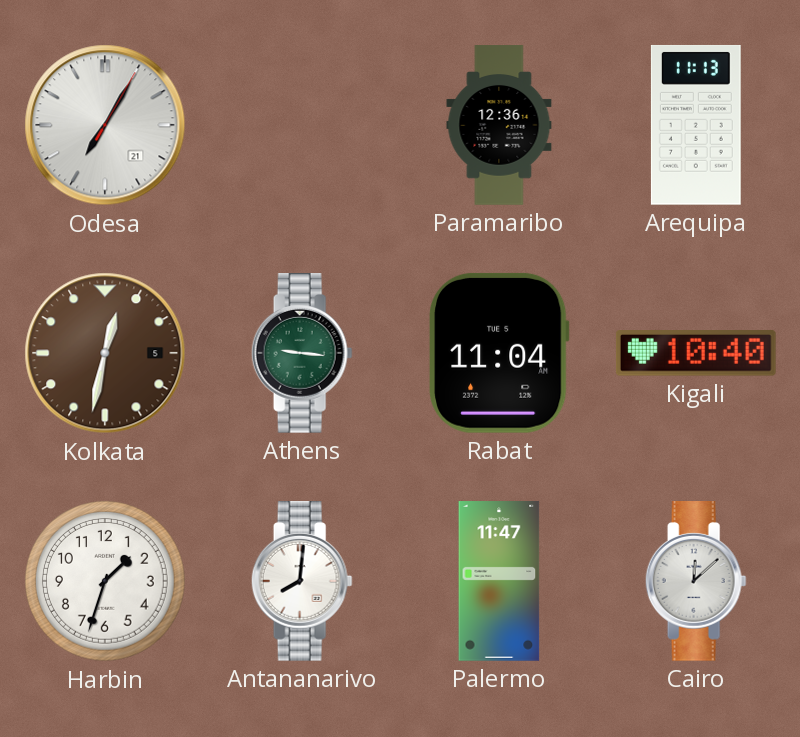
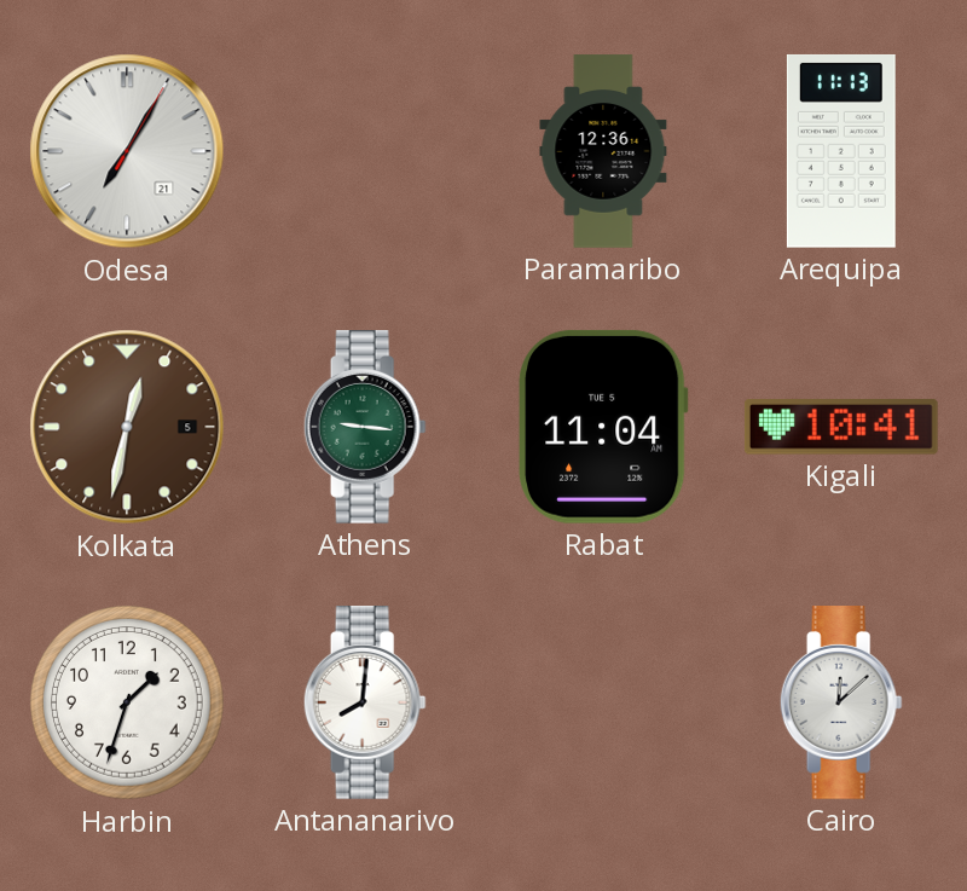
Kigali: 10:40 -> 10:41 (841, 427)
Palermo: 11:47 -> none (499, 581)
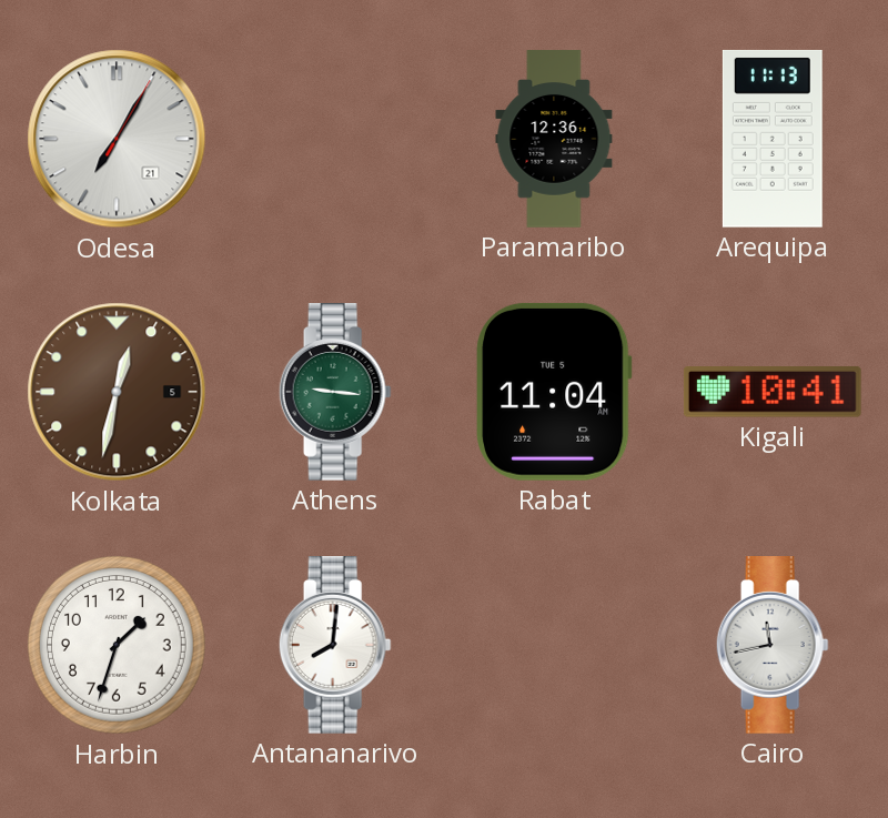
Cairo: 12:08 -> 11:43 (773, 646)
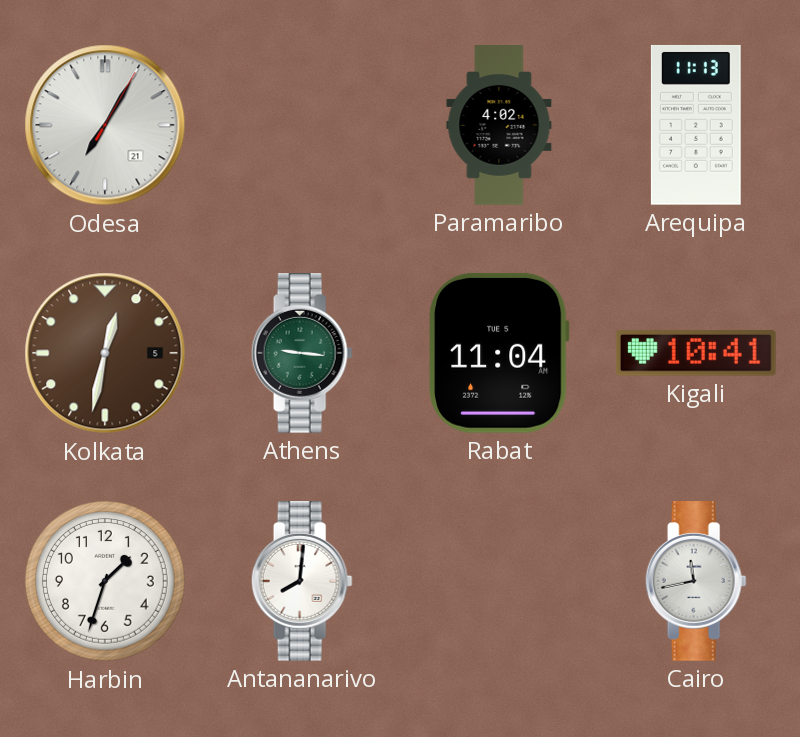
Paramaribo: 12:36 -> 4:02 (499, 125)
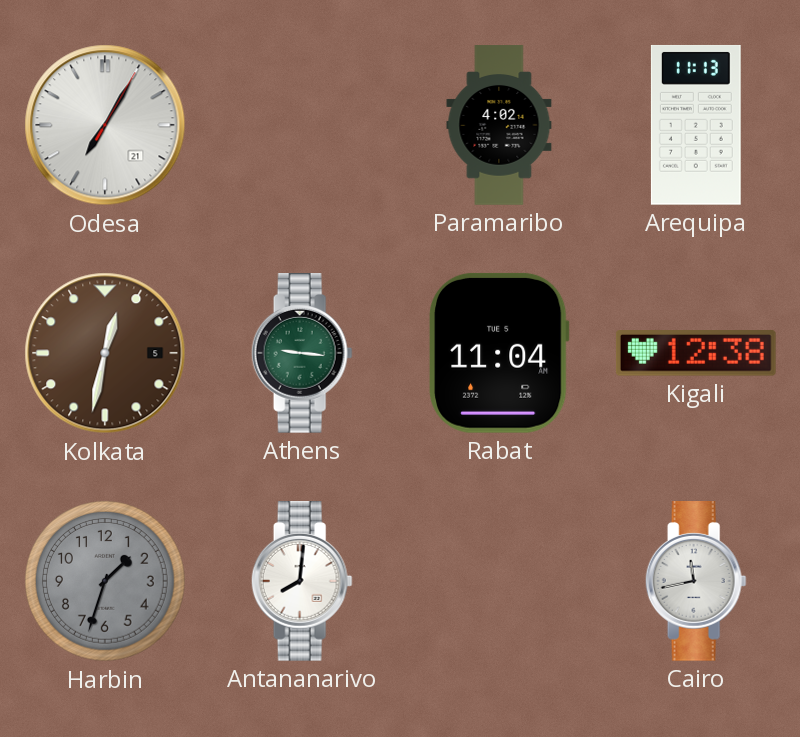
Kigali: 10:41 -> 12:38 (696, 353)
Harbin dial: white -> grey (106, 582)
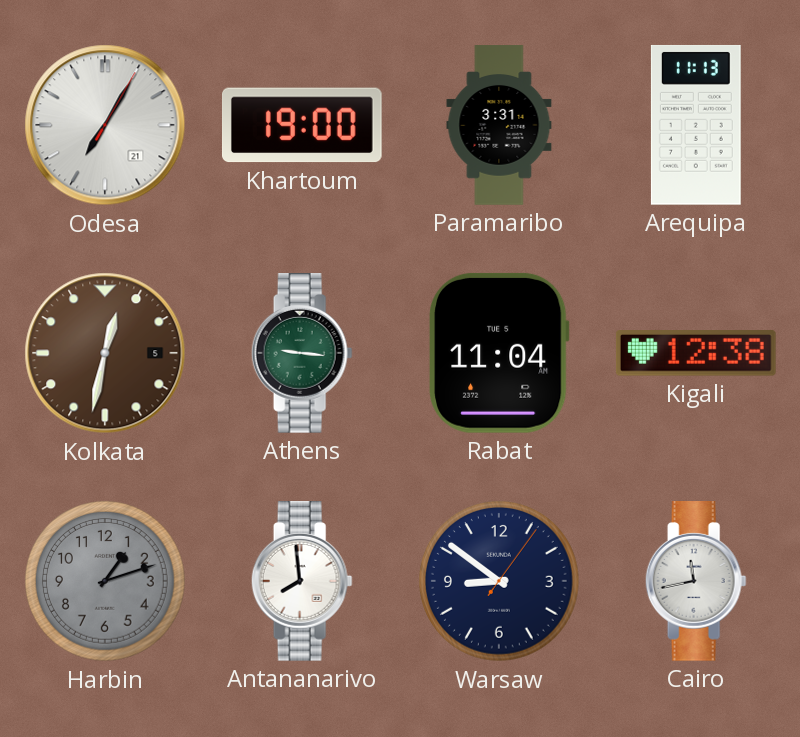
Khartoum: none -> 19:00 (302, 125)
Paramaribo: 4:02 -> 3:31 (499, 125)
Harbin: 1:33 -> 1:12 (106, 582)
Antananarivo: 8:01 -> 7:59 (302, 582)
Warsaw: none -> 8:51 (500, 582)
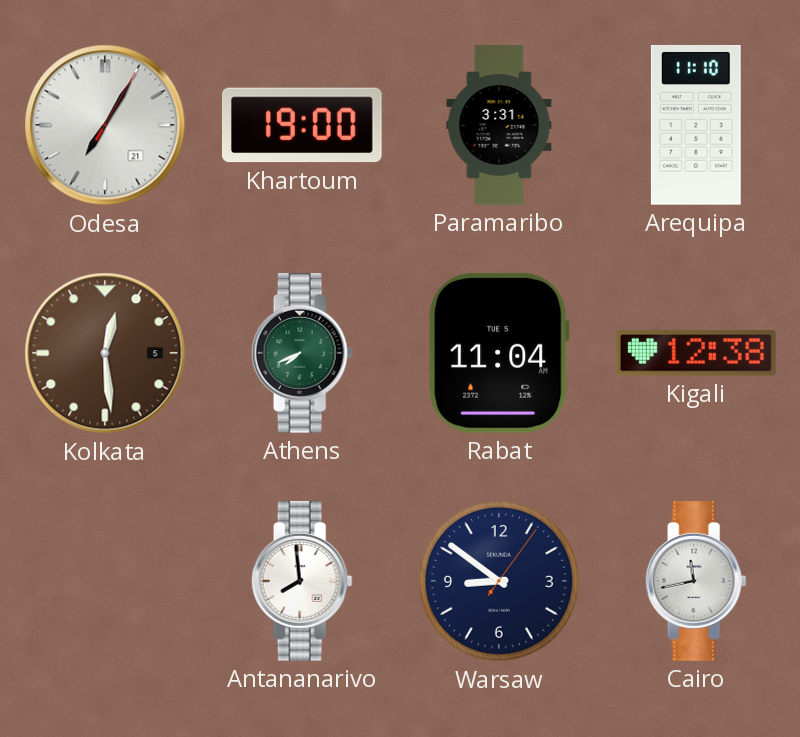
Arequipa: 11:13 -> 11:10 (696, 125)
Kolkata: 12:32 -> 12:29 (105, 353)
Athens: 9:16 -> 7:41 (302, 354)
Harbin: 1:12 -> none (106, 582)
